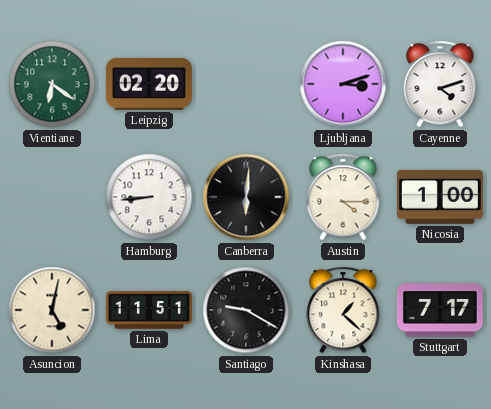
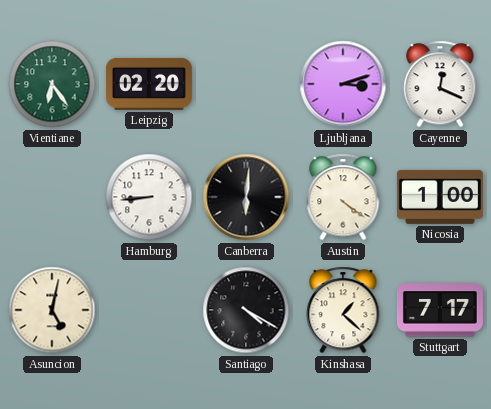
Vientiane: 6:21 -> 6:24 (52, 84)
Cayenne: 4:12 -> 12:19 (440, 84)
Austin: 4:15 -> 4:21 (343, 197)
Lima: 11:51 -> none (149, 310)
Santiago: 9:20 -> 4:20 (246, 310)
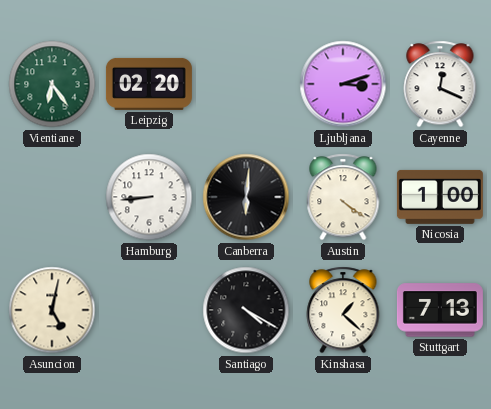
Stuttgart: 7:17 -> 7:13 (440, 310)
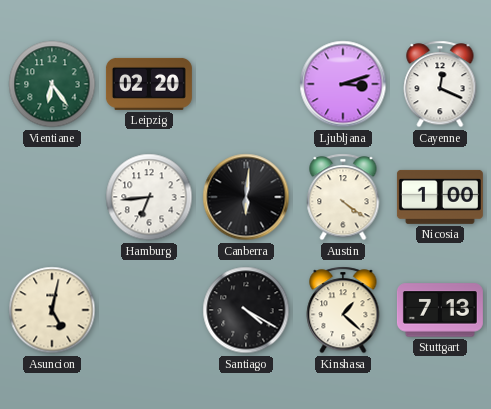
Hamburg: 8:44 -> 6:44 (149, 197)
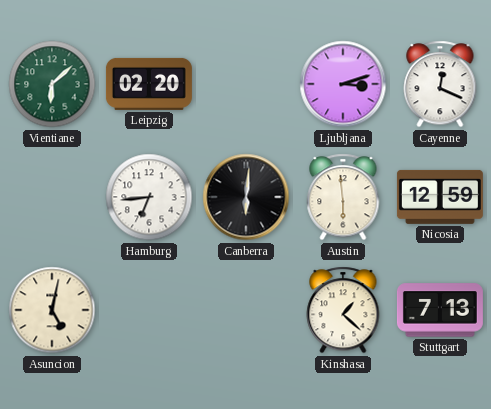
Vientiane: 6:24 -> 6:08 (52, 84)
Austin: 4:21 -> 5:59 (343, 197)
Nicosia: 1:00 -> 12:59 (440, 197)
Santiago: 4:20 -> none (246, 310)
